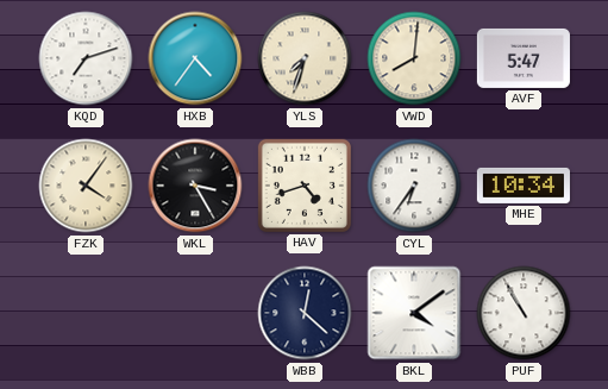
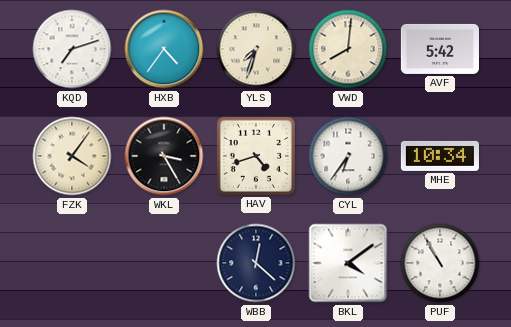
AVF: 5:47 -> 5:42 (440, 49)
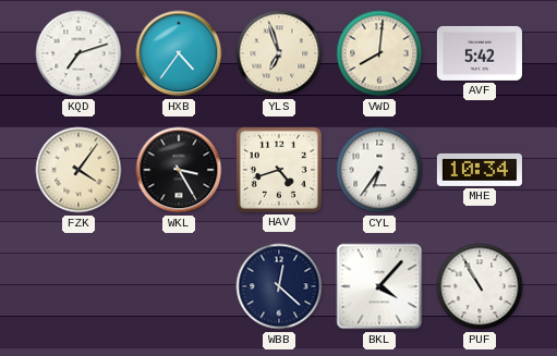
YLS: 7:33 -> 6:57 (279, 53)
BKL: 4:09 -> 4:07 (379, 286)
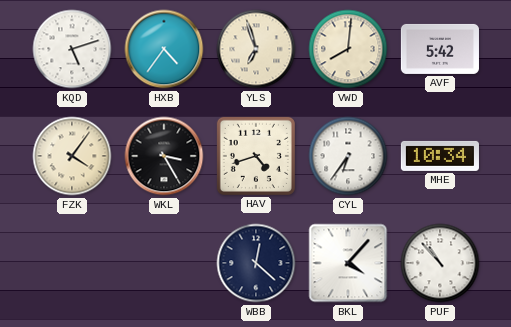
KQD: 7:12 -> 5:12 (72, 49)
PUF: 10:55 -> 10:53 (440, 263)
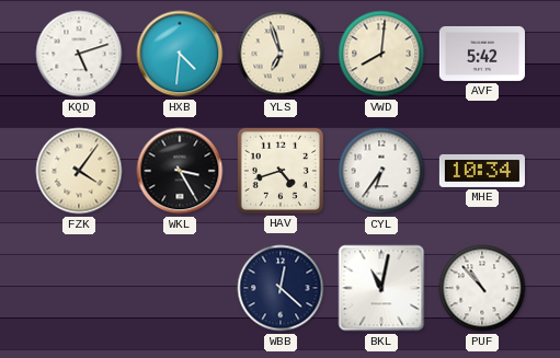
HXB: 4:36 -> 4:31 (180, 54)
BKL: 4:07 -> 11:02 (381, 288)
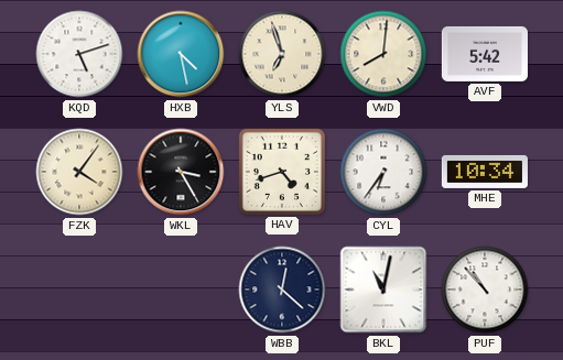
HXB: 4:31 -> 4:28 (181, 54)
